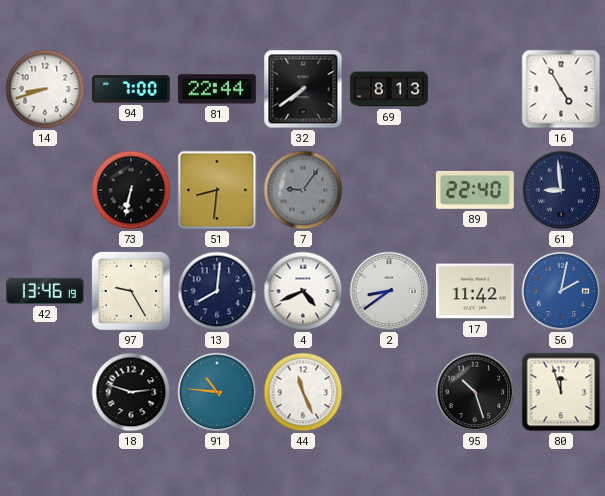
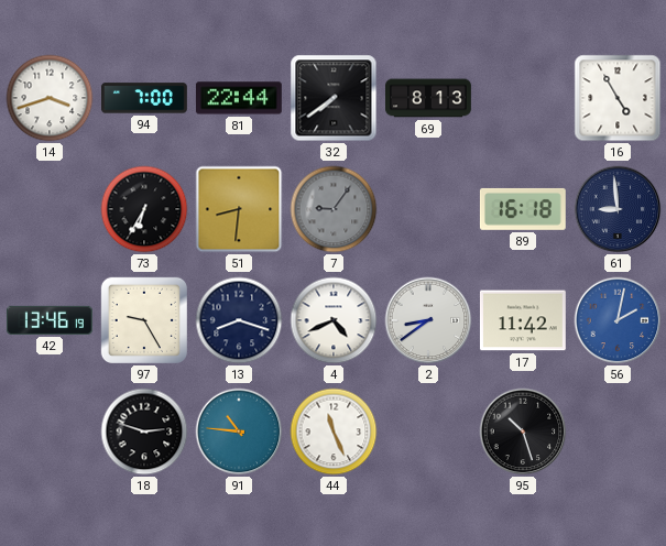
14: 8:42 -> 3:42 (50, 98)
73: 6:32 -> 6:35 (144, 209)
89: 22:40 -> 16:18 (523, 209)
13: 8:01 -> 8:18 (239, 320)
80: 11:57 -> none (561, 392)
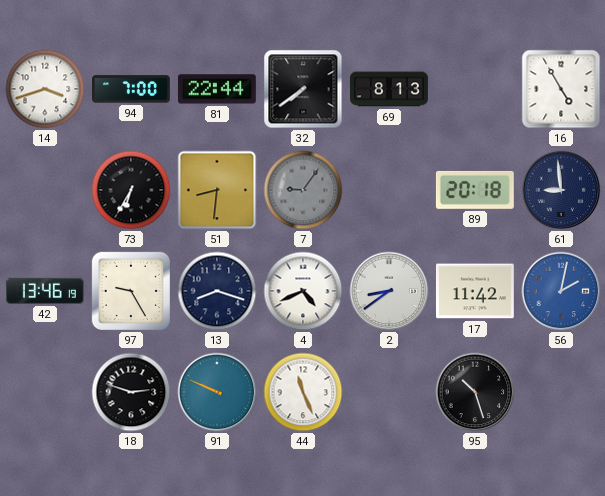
89: 16:18 -> 20:18 (475, 190)
91: 10:46 -> 9:49 (217, 392)
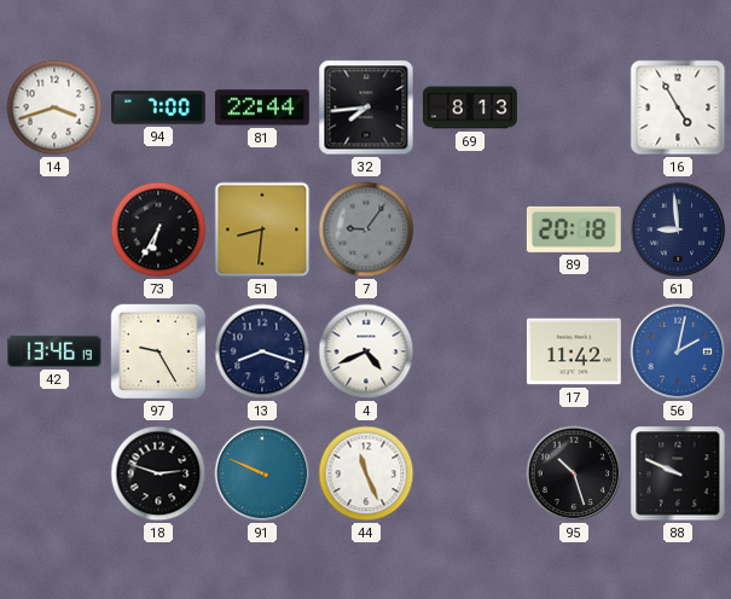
32: 7:39 -> 7:44 (366, 107)
2: 8:39 -> none (389, 291)
88: none -> 9:49 (678, 473)
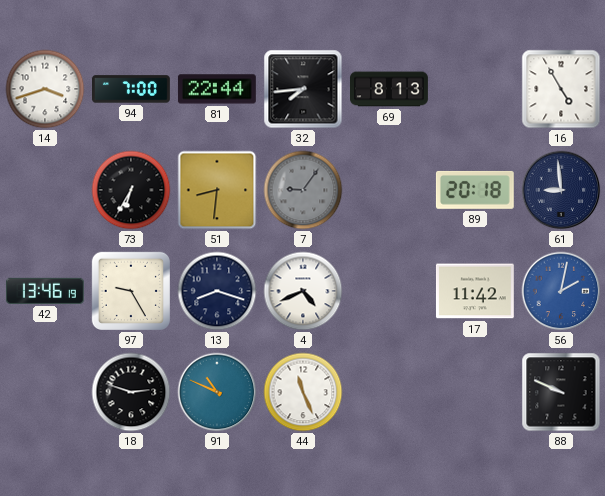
91: 9:49 -> 10:49 (217, 392)
95: 10:27 -> none (574, 473)
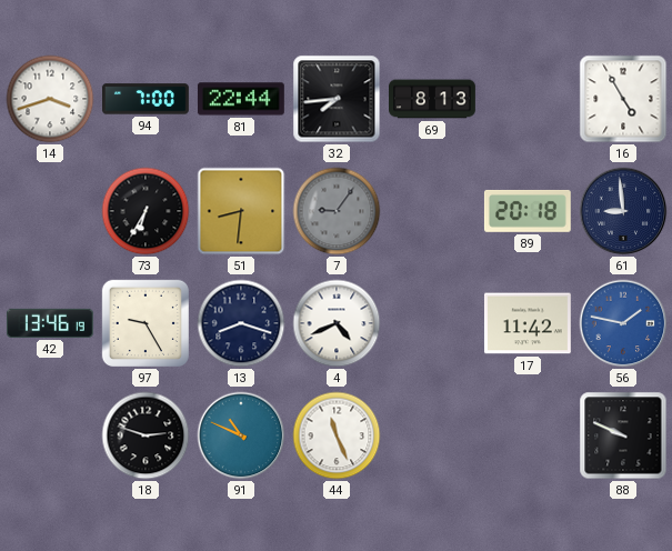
56: 2:02 -> 1:47 (623, 323)
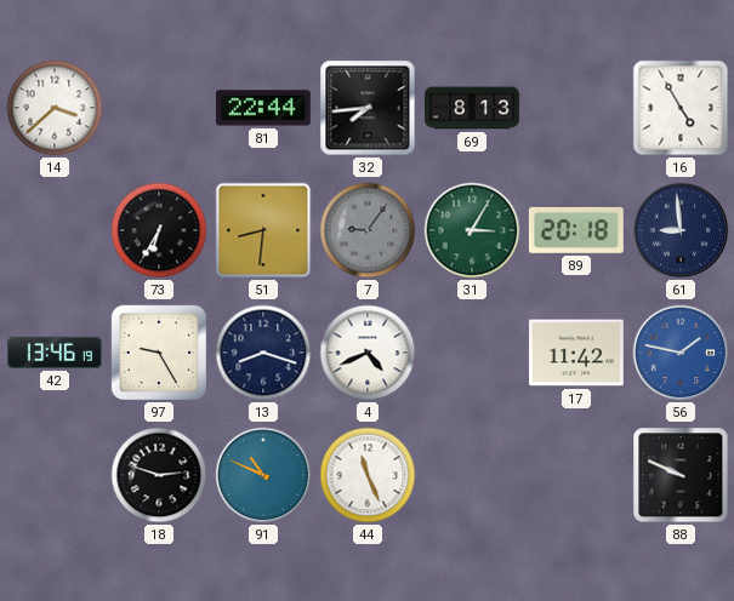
14: 3:42 -> 3:38 (55, 108)
94: 7:00 -> none (147, 99)
31: none -> 3:05 (472, 230)
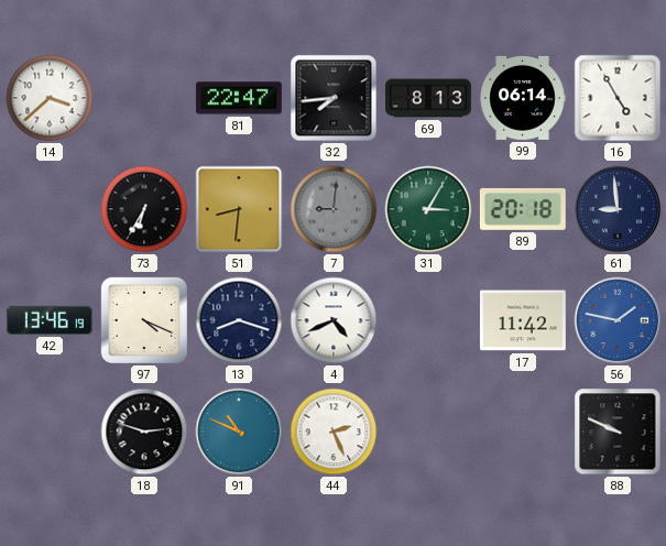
81: 22:44 -> 22:47 (239, 98)
99: none -> 06:14 (523, 98)
7: 9:06 -> 9:01 (334, 209)
97: 9:25 -> 4:19 (144, 320)
44: 11:26 -> 2:26 (334, 432)
